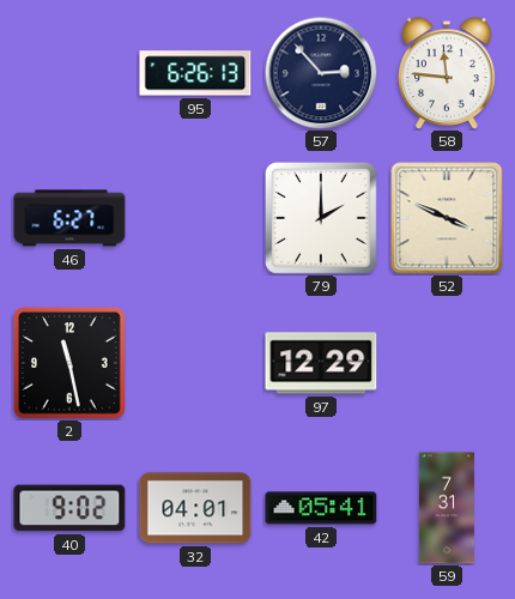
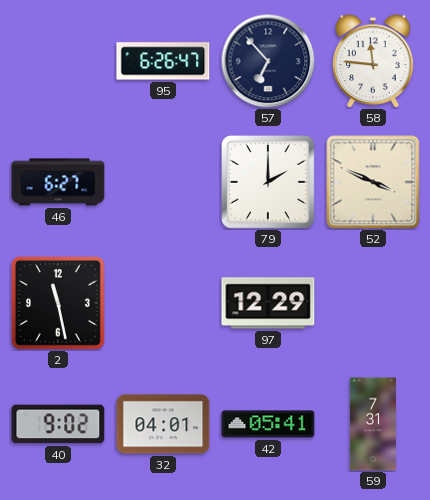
95: 6:26:13 -> 6:26:47 (163, 61)
57: 2:53 -> 6:53 (268, 61)
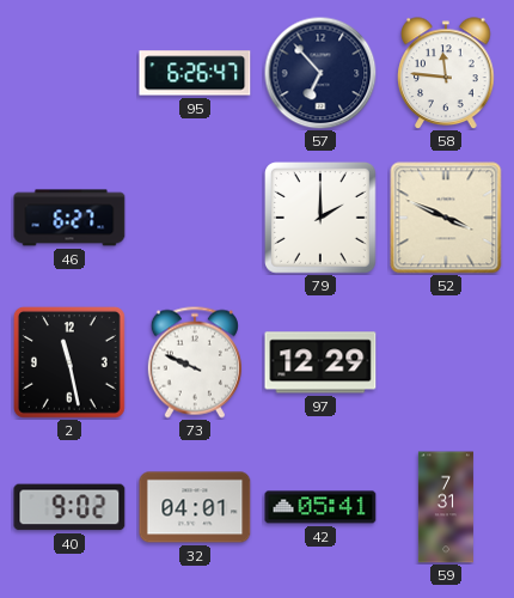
73: none -> 9:49 (195, 362)
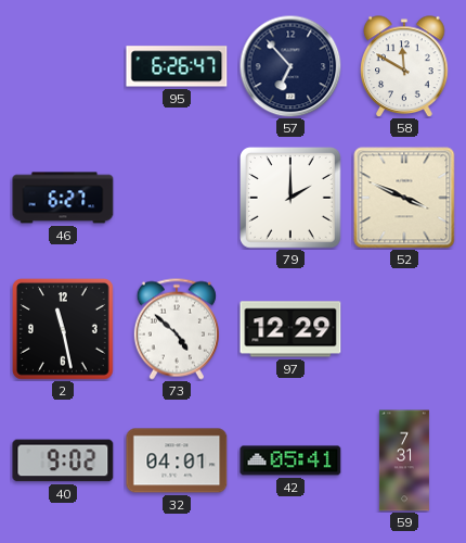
58: 11:46 -> 11:50 (404, 66)
73: 9:49 -> 4:52 (177, 329)
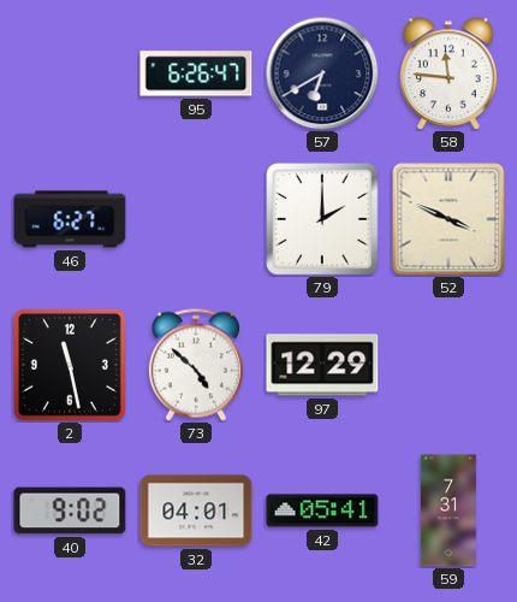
57: 6:53 -> 6:40 (322, 73)
58: 11:50 -> 11:46 (448, 73)
